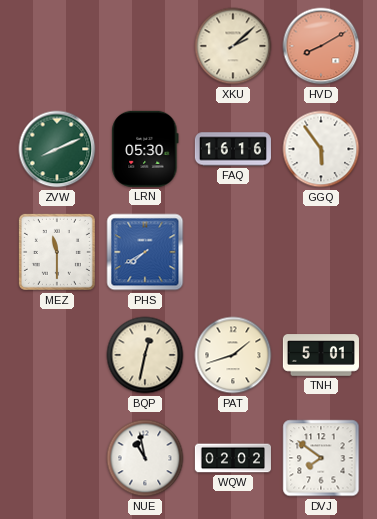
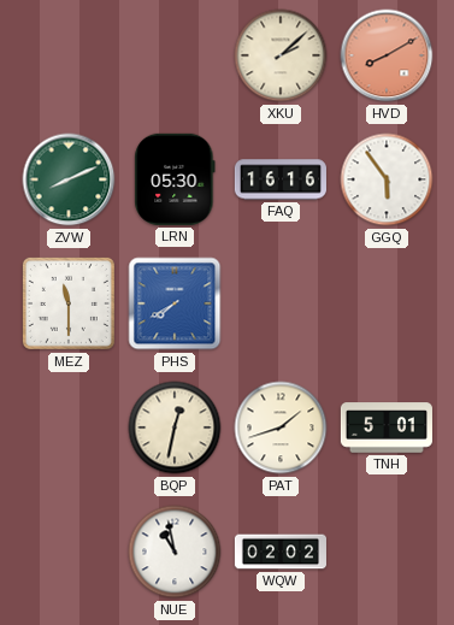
DVJ: 7:51 -> none (321, 458)
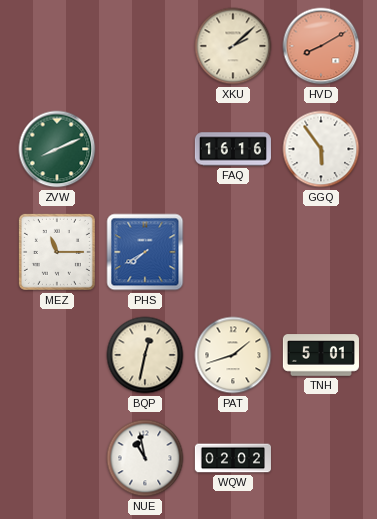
LRN: 05:30 -> none (175, 179)
MEZ: 11:30 -> 11:15 (57, 252)
